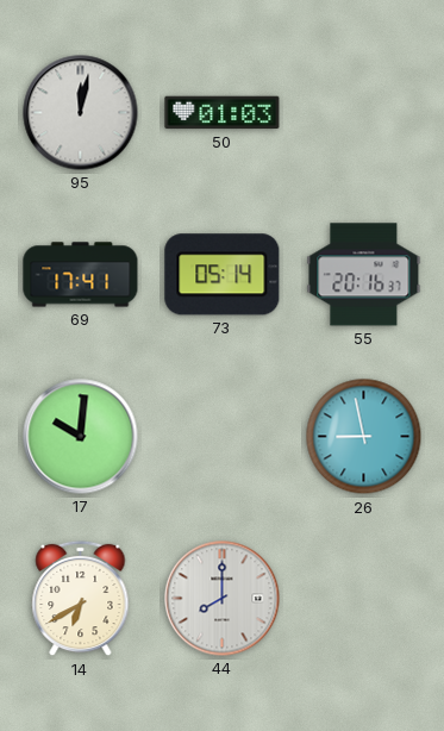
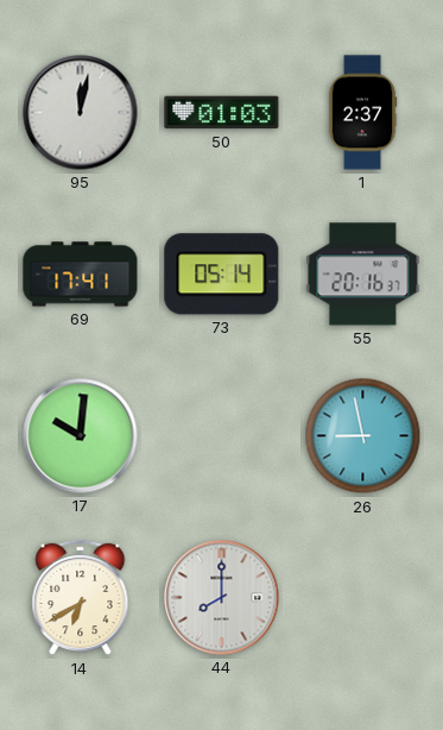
1: none -> 2:37 (362, 113)
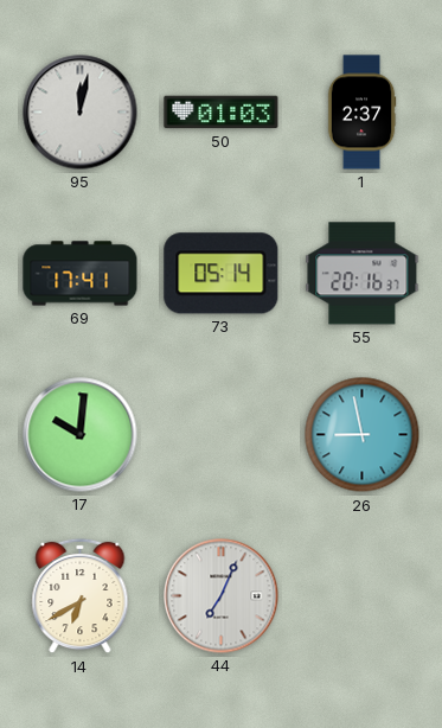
44: 8:00 -> 7:04 (222, 596)
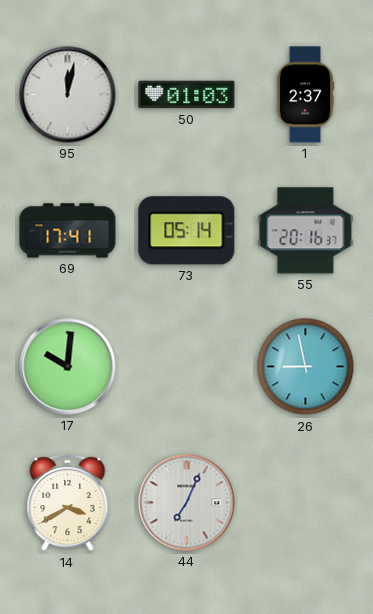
14: 6:40 -> 3:40 (68, 503)
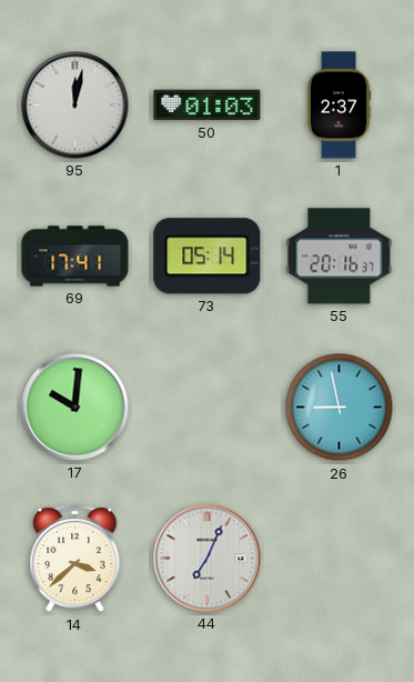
14: 3:40 -> 3:38 (75, 559)
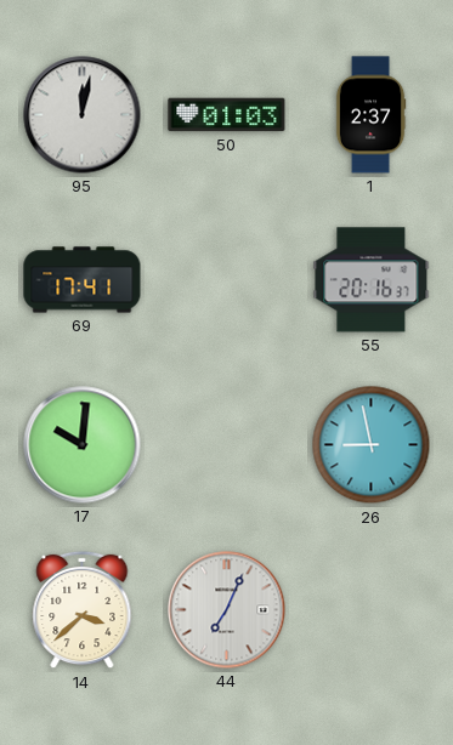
73: 05:14 -> none (208, 257)
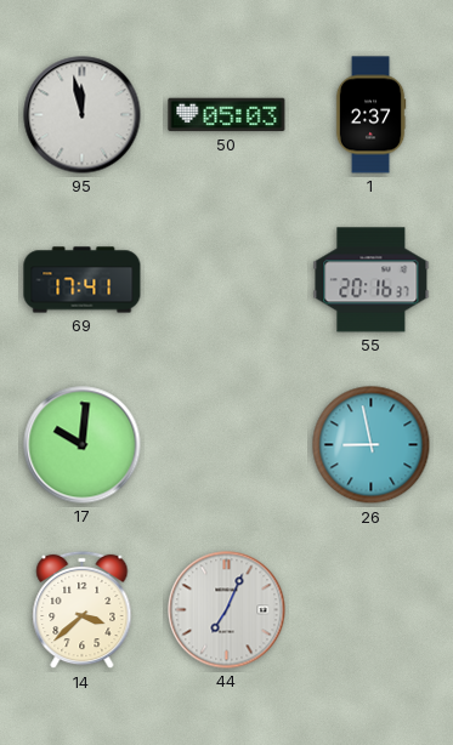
95: 12:02 -> 11:58 (83, 115)
50: 01:03 -> 05:03 (227, 115)
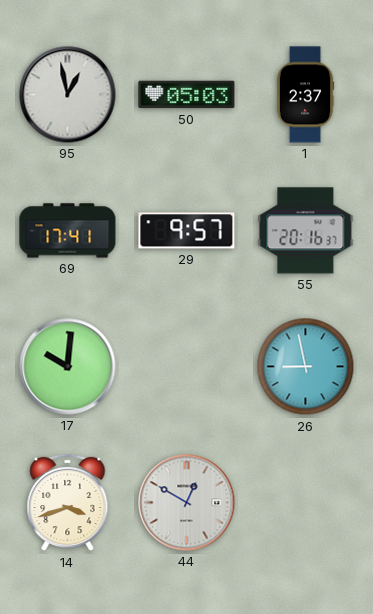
95: 11:58 -> 12:58 (68, 95)
29: none -> 9:57 (187, 231)
14: 3:38 -> 3:42 (68, 503)
44: 7:04 -> 12:50 (187, 503)
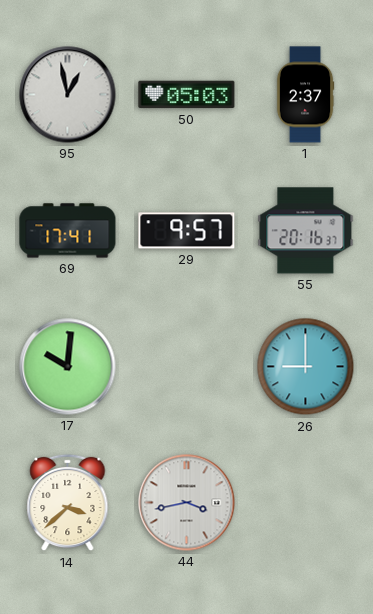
26: 8:58 -> 9:00 (306, 367)
14: 3:42 -> 3:38 (68, 503)
44: 12:50 -> 3:43 (187, 503)
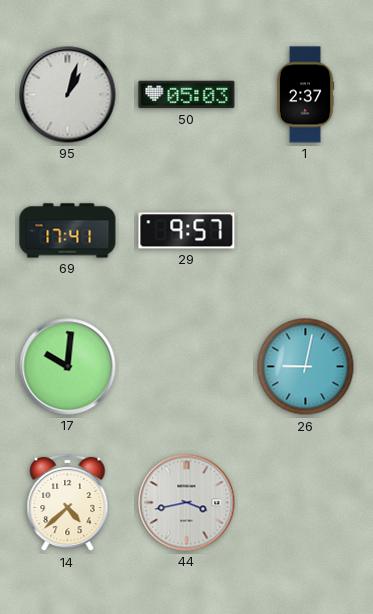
95: 12:58 -> 1:03 (68, 95)
55: 20:16 -> none (306, 231)
26: 9:00 -> 9:02 (306, 367)
14: 3:38 -> 4:38 (68, 503)
